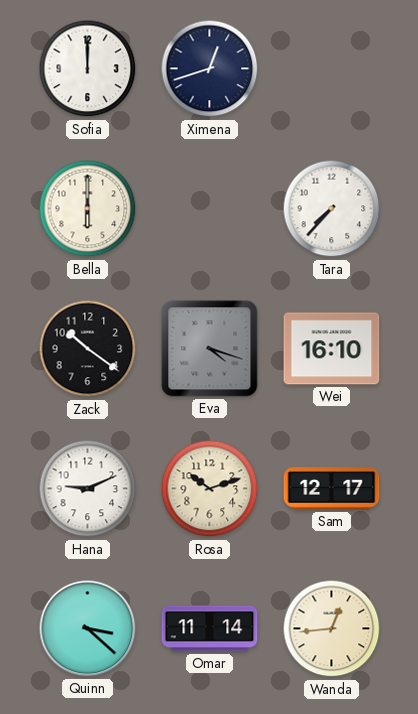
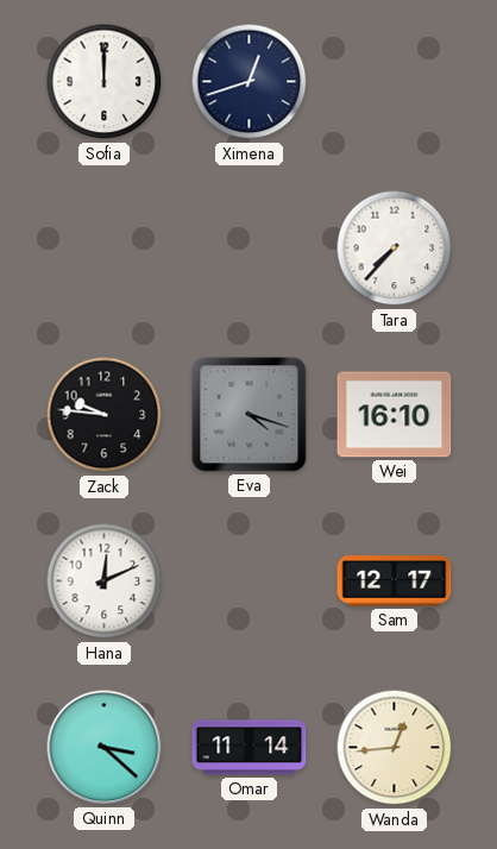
Bella: 6:00 -> none (88, 209)
Zack: 10:21 -> 9:46 (105, 415)
Hana: 9:11 -> 12:11 (105, 581)
Rosa: 10:12 -> none (210, 489)
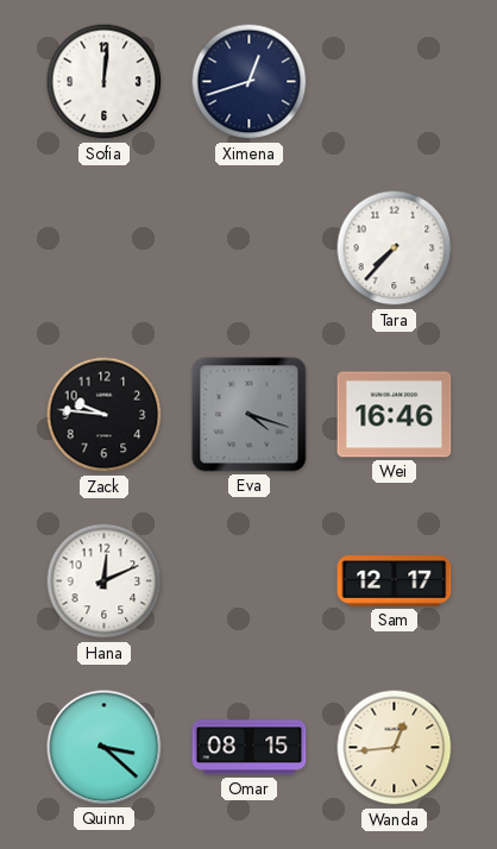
Sofia: 12:00 -> 12:01 (105, 82)
Wei: 16:10 -> 16:46 (395, 415)
Omar: 11:14 -> 08:15 (250, 748)
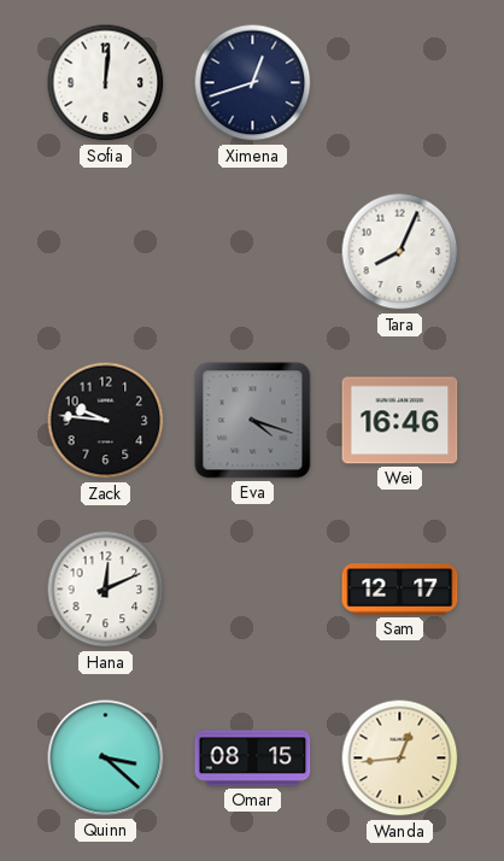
Tara: 7:37 -> 8:04 (400, 252)
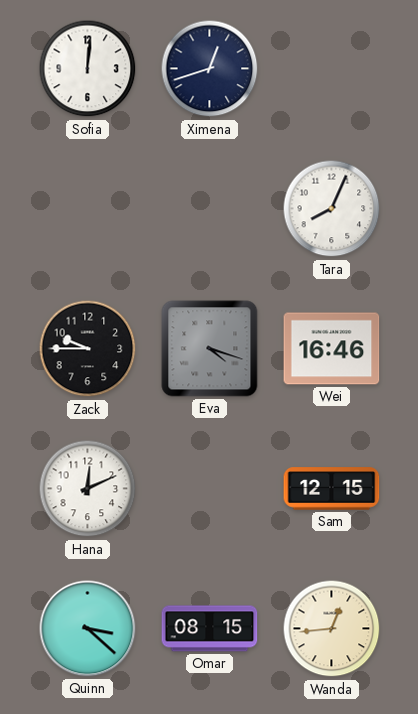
Zack: 9:46 -> 9:45 (88, 349)
Sam: 12:17 -> 12:15 (332, 489)
